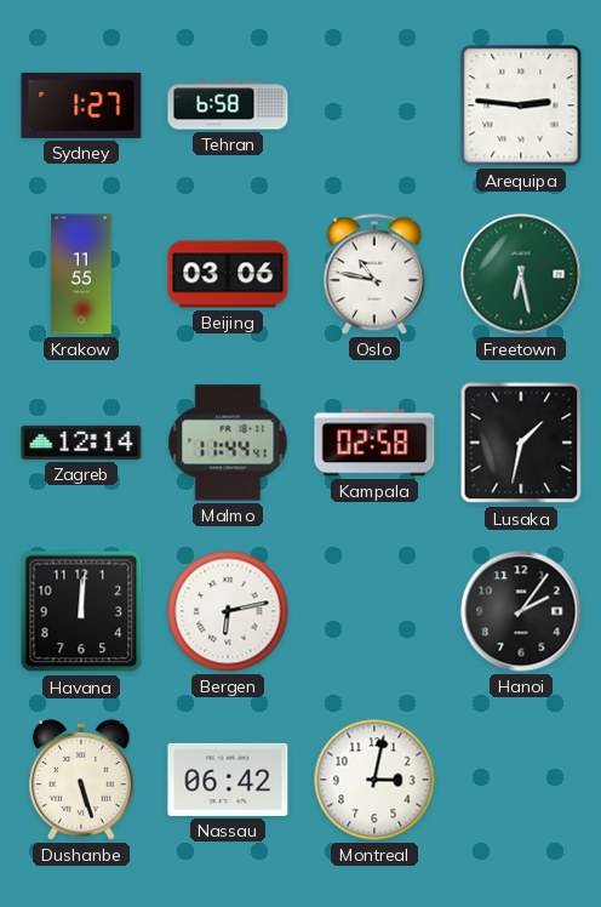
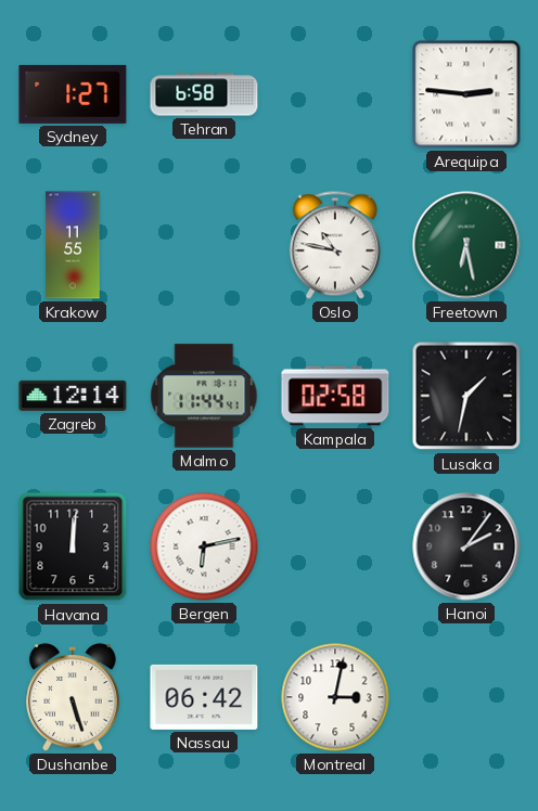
Beijing: 03:06 -> none (228, 274)
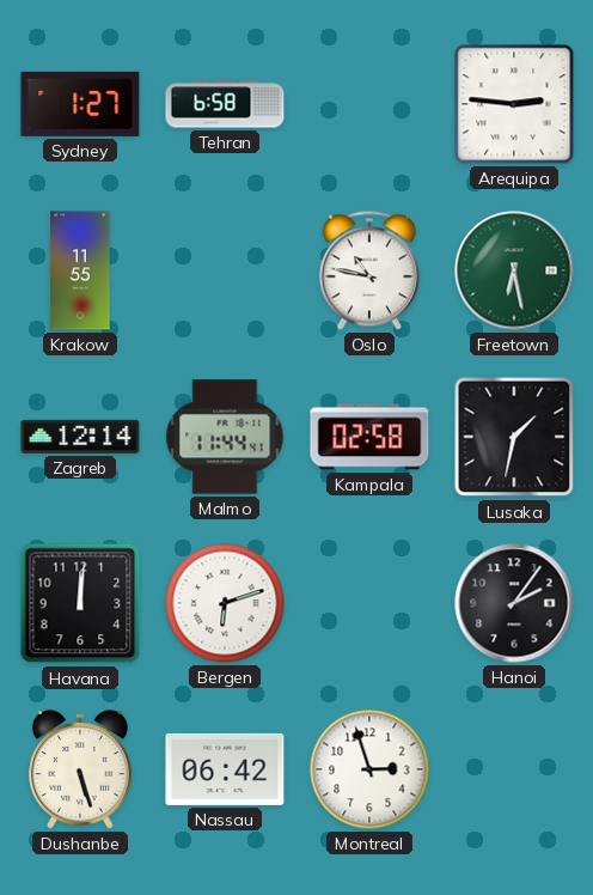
Bergen: 6:13 -> 6:12 (225, 603)
Montreal: 3:02 -> 2:57 (369, 769)
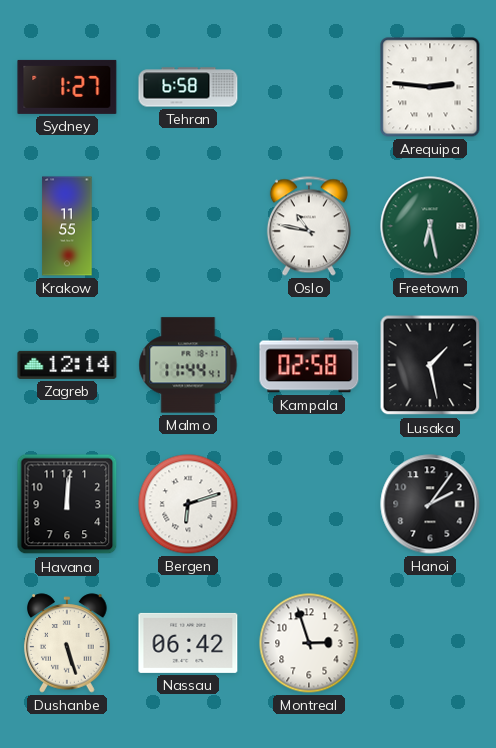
Lusaka: 1:32 -> 1:28 (430, 365)
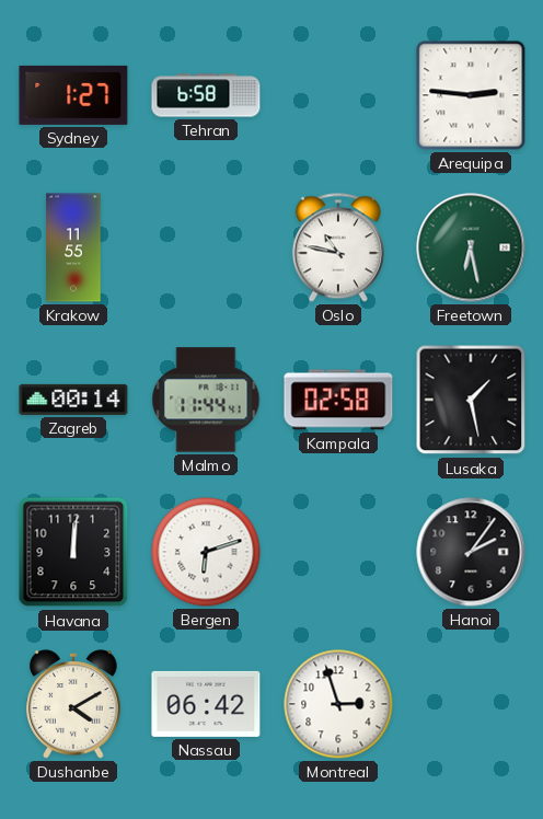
Zagreb: 12:14 -> 00:14 (73, 400)
Dushanbe: 5:27 -> 4:10 (73, 704)
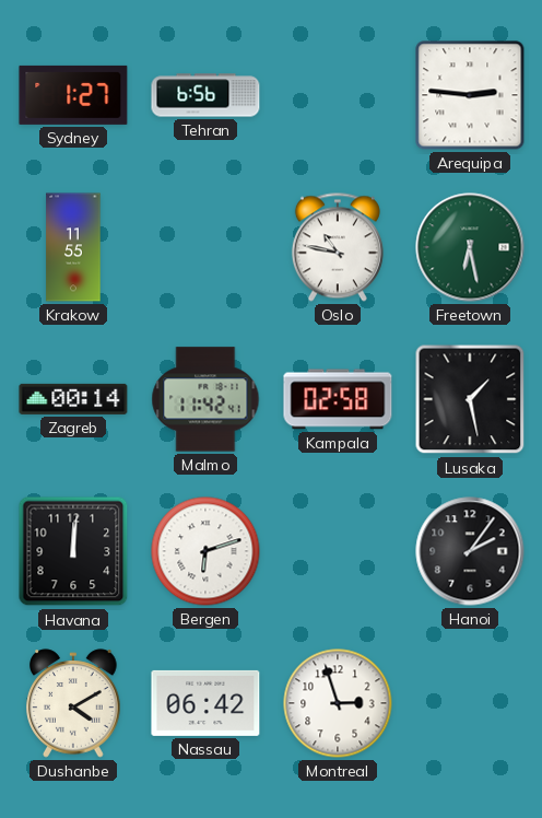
Tehran: 6:58 -> 6:56 (205, 95)
Malmo: 11:44 -> 11:42 (205, 399)
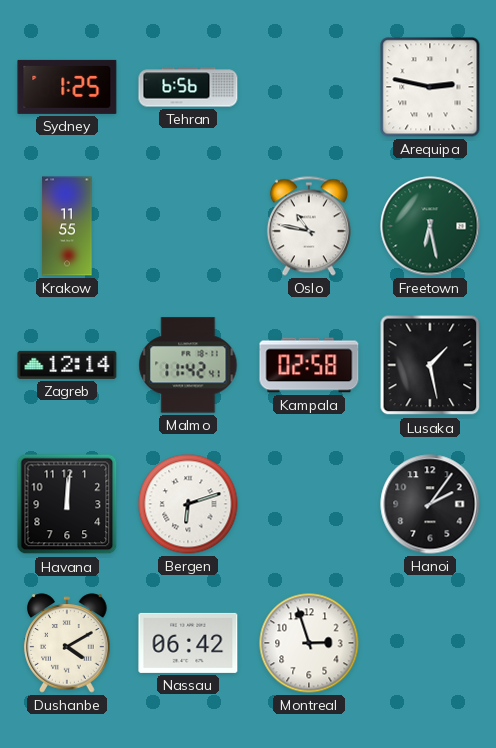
Sydney: 1:27 -> 1:25 (67, 87)
Arequipa: 2:46 -> 2:47 (430, 87)
Zagreb: 00:14 -> 12:14 (67, 365)
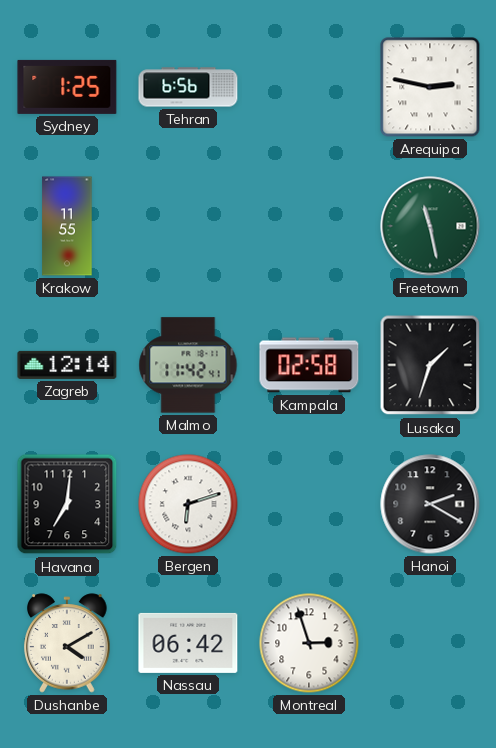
Oslo: 10:47 -> none (309, 226)
Freetown: 6:28 -> 11:28 (430, 226)
Lusaka: 1:28 -> 1:33 (430, 365)
Havana: 12:01 -> 7:01 (67, 504)
Hanoi: 2:06 -> 2:20 (430, 504)
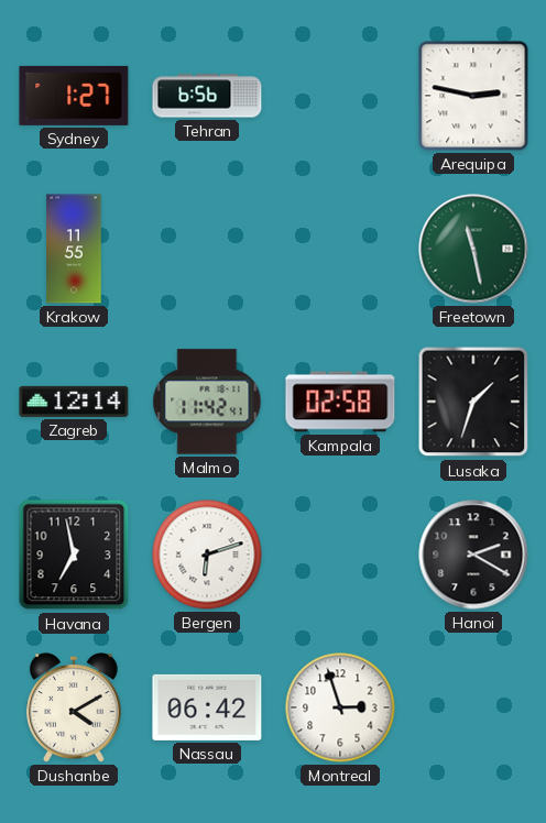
Sydney: 1:25 -> 1:27 (74, 96)
Havana: 7:01 -> 6:58 (74, 555)
